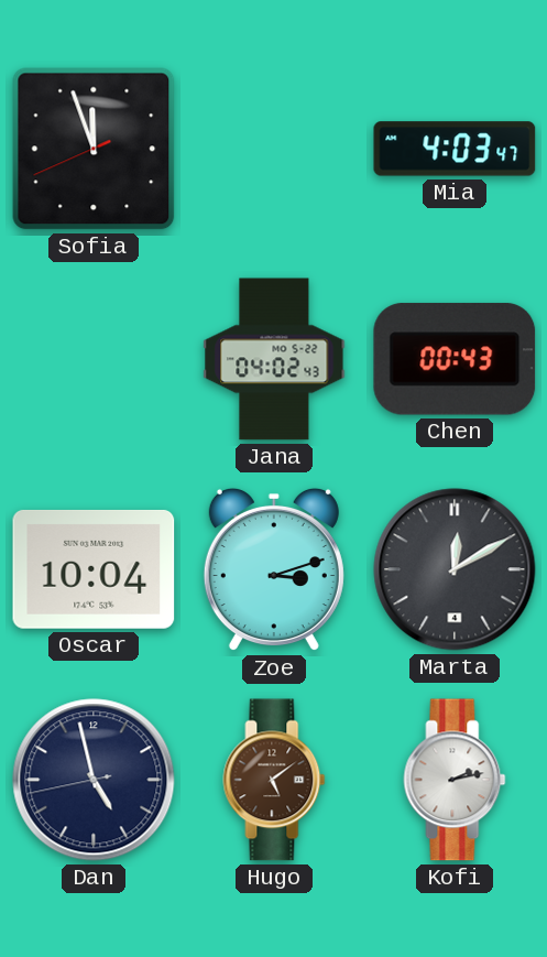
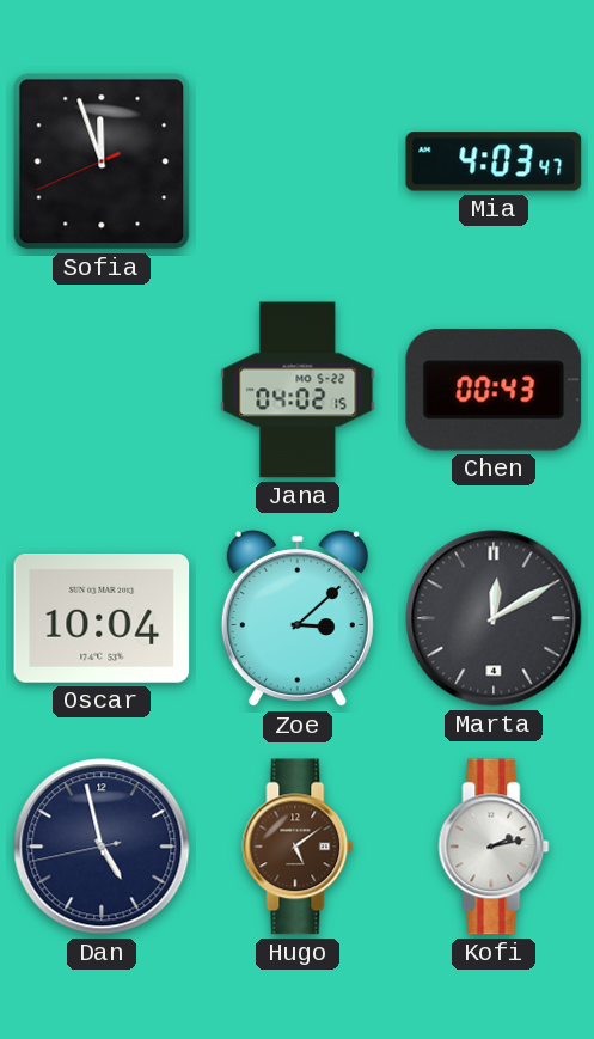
Jana: 04:02:43 -> 04:02:15 (298, 390)
Zoe: 3:12 -> 3:08 (298, 618)
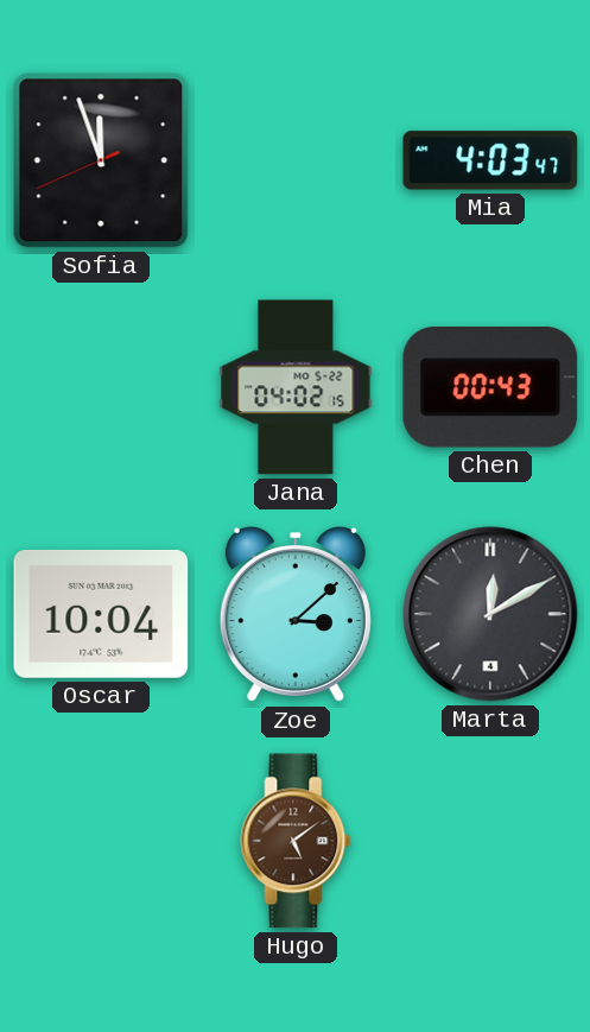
Dan: 4:57 -> none (102, 847)
Kofi: 2:13 -> none (494, 847)
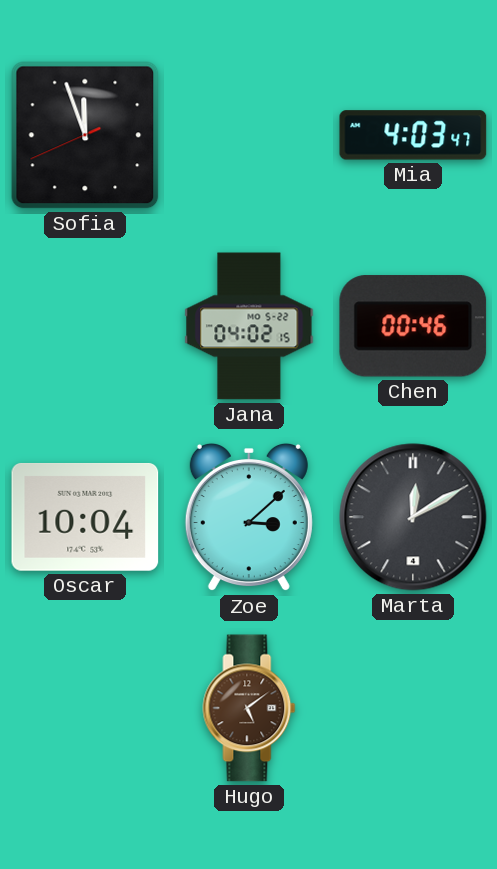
Chen: 00:43 -> 00:46 (413, 326)
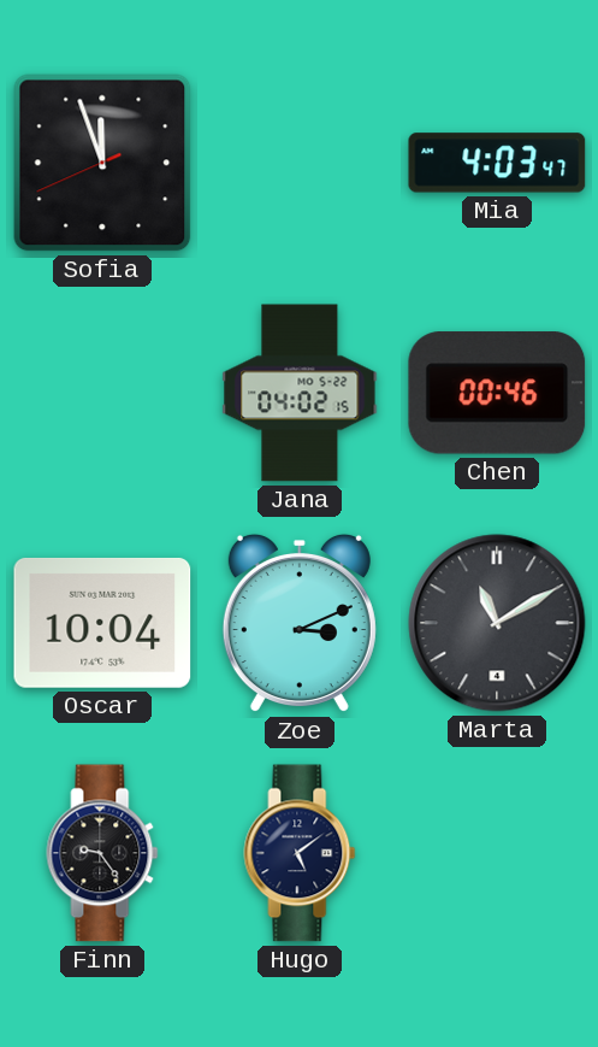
Zoe: 3:08 -> 3:11 (300, 623)
Marta: 12:10 -> 11:10 (497, 623)
Finn: none -> 9:24 (102, 853)
Hugo dial: brown -> navy (300, 853)
